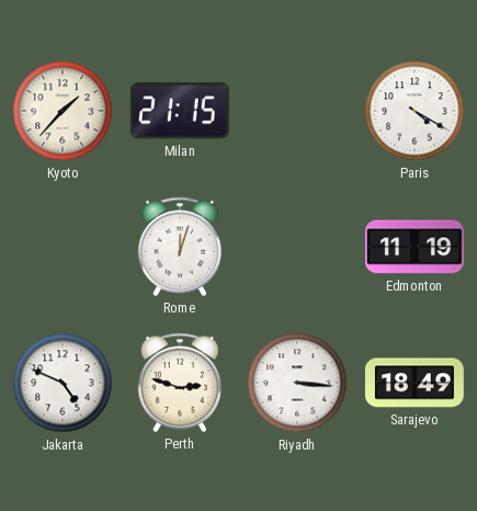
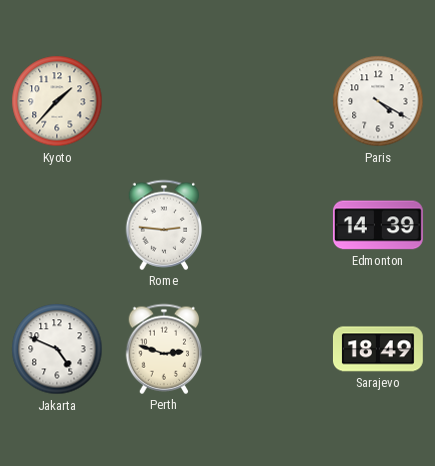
Milan: 21:15 -> none (180, 111)
Rome: 12:03 -> 2:46 (164, 225)
Edmonton: 11:19 -> 14:39 (378, 225)
Riyadh: 3:16 -> none (297, 383)
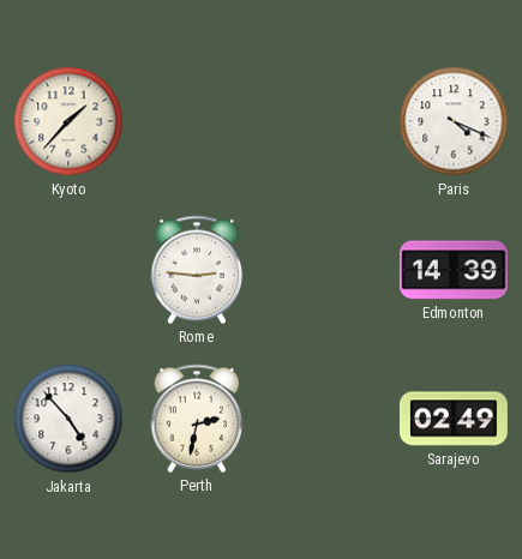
Paris: 4:20 -> 4:19 (454, 121)
Jakarta: 4:49 -> 4:53 (68, 419)
Perth: 2:48 -> 2:32 (197, 419)
Sarajevo: 18:49 -> 02:49 (454, 419)
